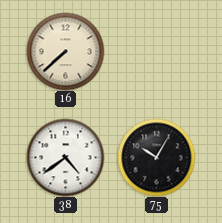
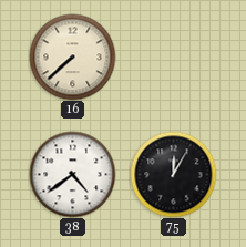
75: 10:05 -> 12:05 (173, 174)
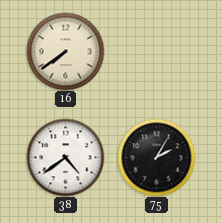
16: 7:38 -> 7:39 (65, 51)
75: 12:05 -> 2:05 (156, 157)
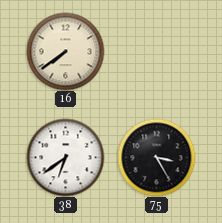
38: 4:39 -> 6:39 (65, 157)
75: 2:05 -> 3:25 (156, 157)
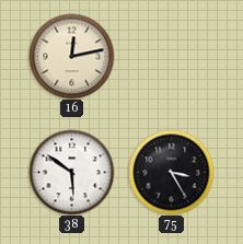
16: 7:39 -> 12:13 (71, 56)
38: 6:39 -> 5:51 (71, 172)
